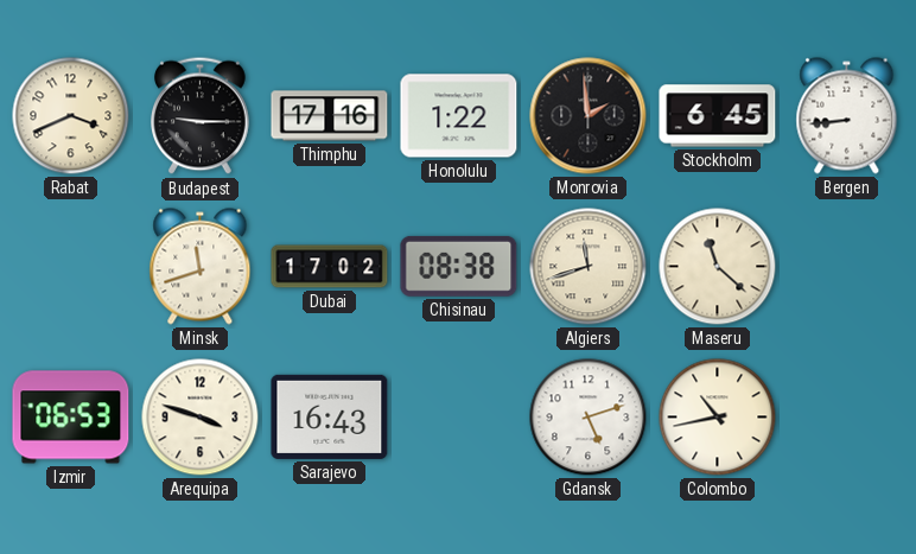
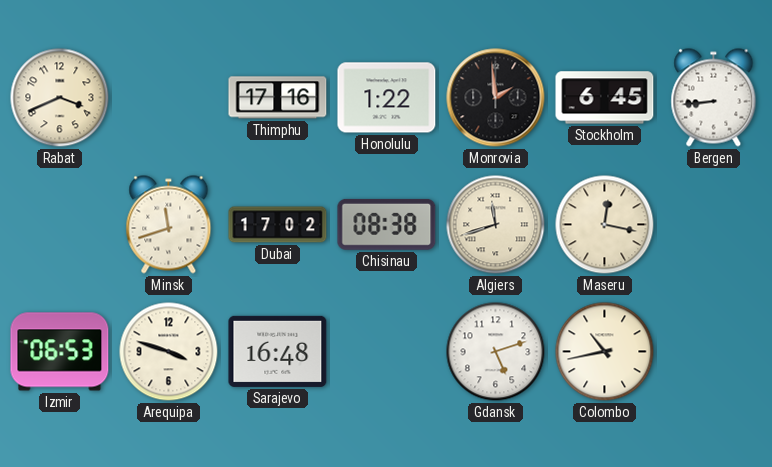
Budapest: 9:15 -> none (201, 116)
Maseru: 11:22 -> 12:17 (605, 225)
Sarajevo: 16:43 -> 16:48 (278, 351)
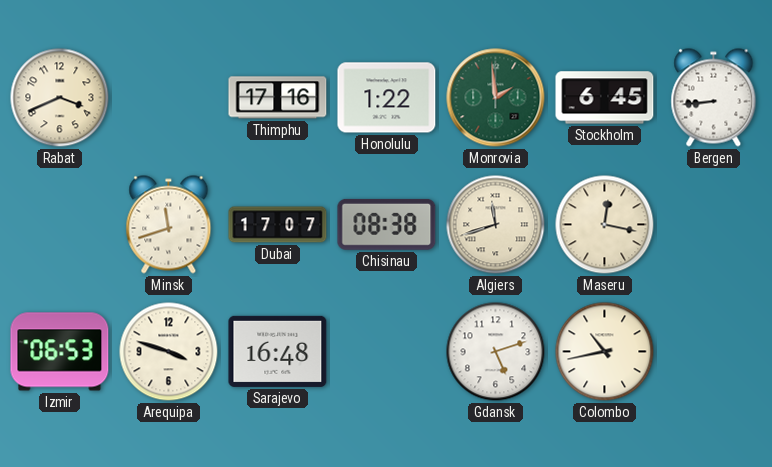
Monrovia dial: black -> green (496, 98)
Dubai: 17:02 -> 17:07 (278, 225)
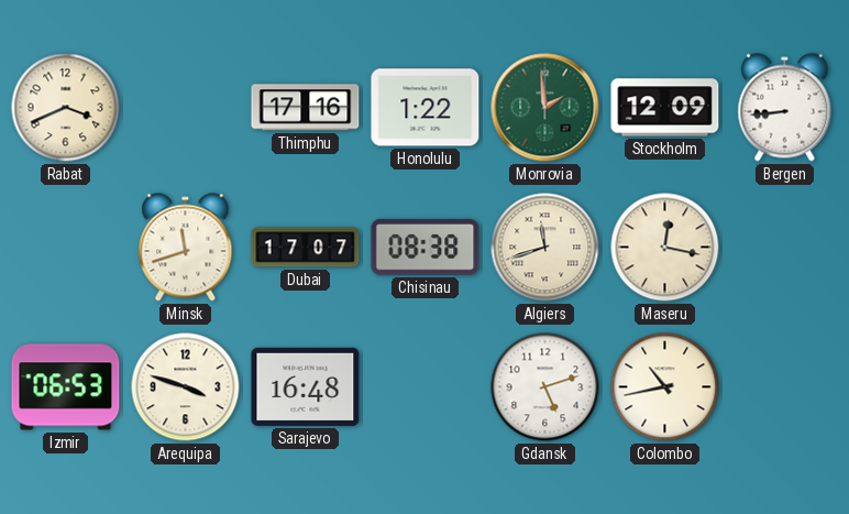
Stockholm: 6:45 -> 12:09 (665, 108)
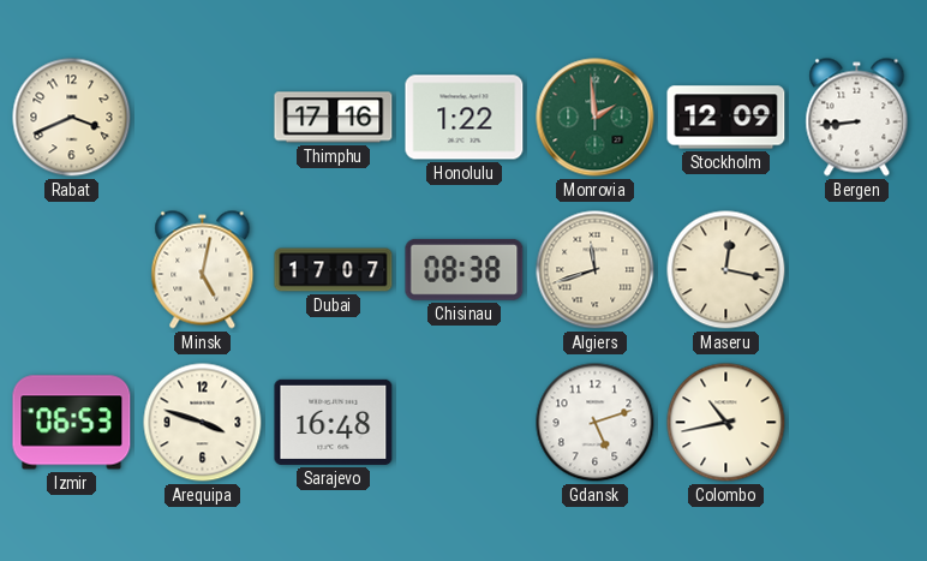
Minsk: 11:42 -> 5:02 (203, 270)
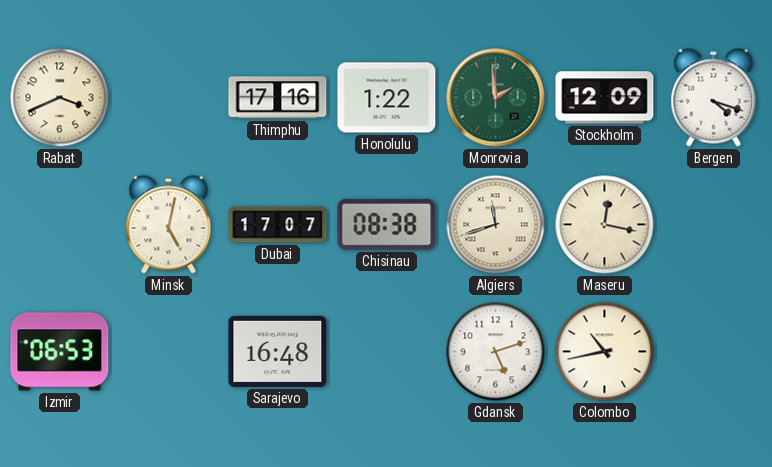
Bergen: 8:44 -> 4:18 (714, 98)
Arequipa: 3:48 -> none (203, 423)
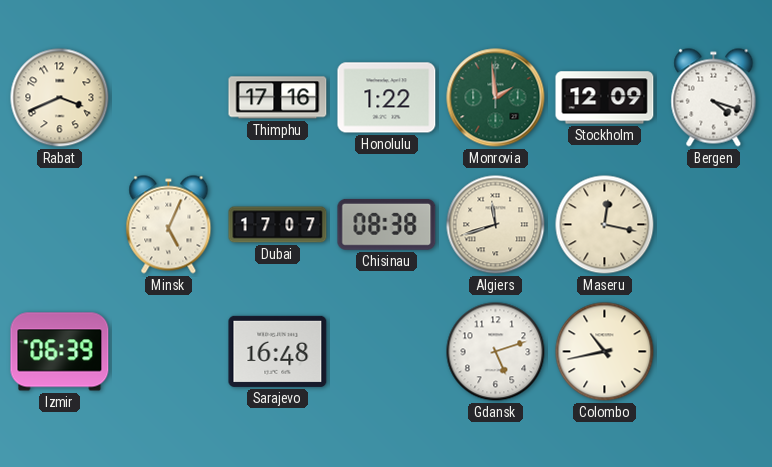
Minsk: 5:02 -> 5:04 (169, 225)
Izmir: 06:53 -> 06:39 (60, 352)
